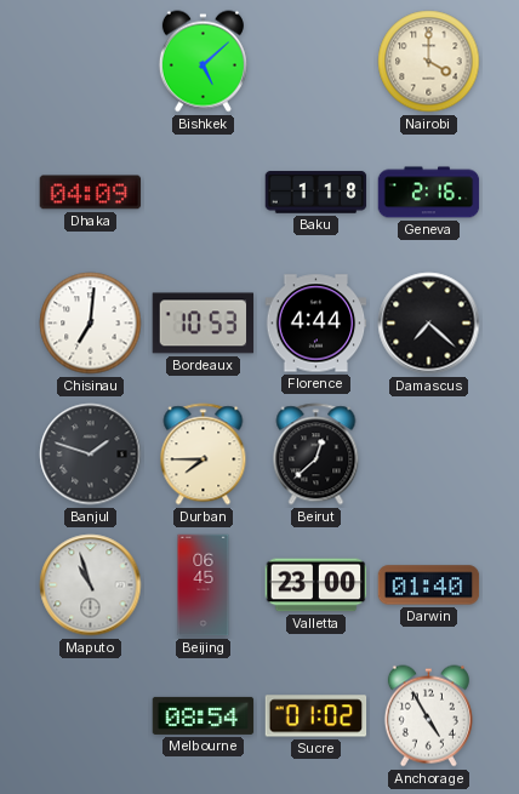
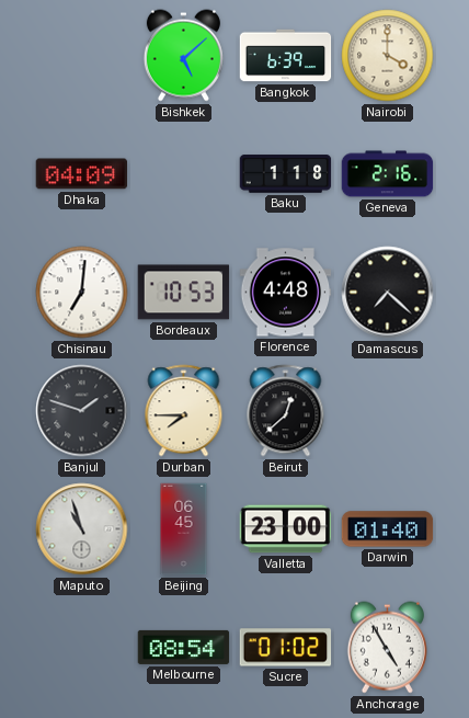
Bangkok: none -> 6:39 (286, 56)
Florence: 4:44 -> 4:48 (286, 293)
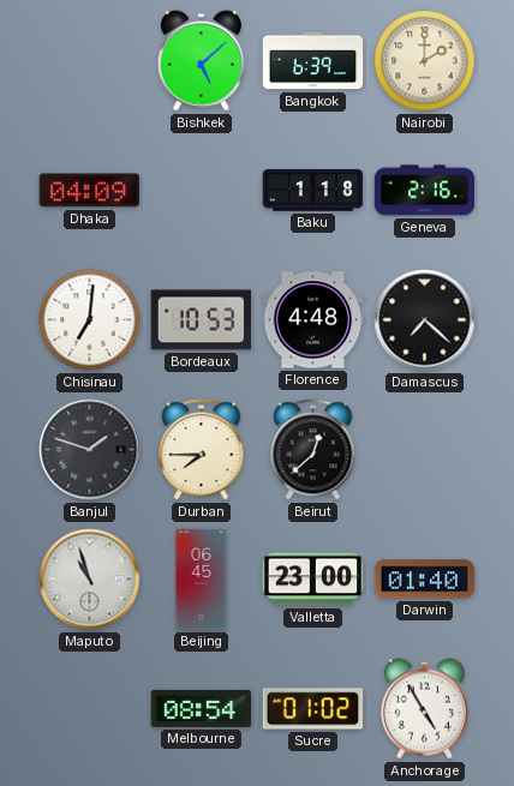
Nairobi: 4:00 -> 2:00 (425, 61)
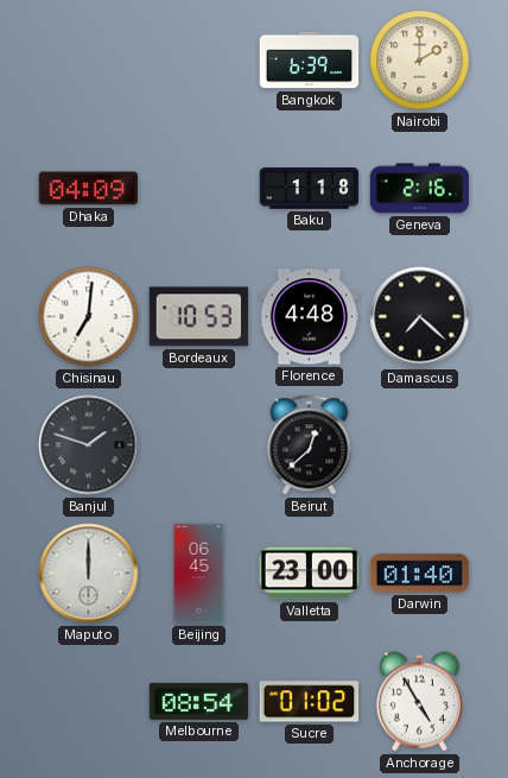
Bishkek: 5:08 -> none (201, 61)
Durban: 7:45 -> none (202, 450)
Maputo: 10:57 -> 12:00 (89, 574)
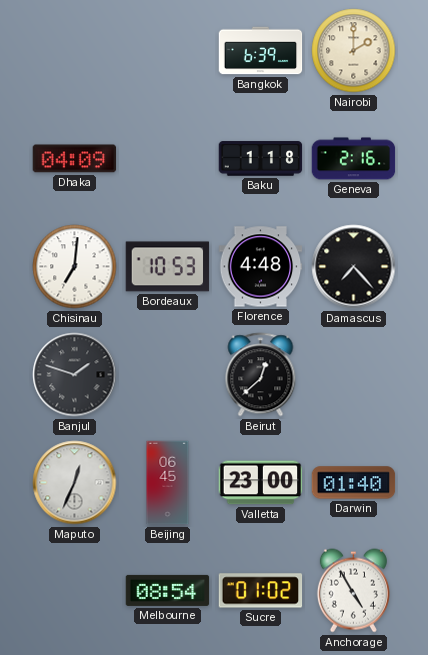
Damascus: 7:22 -> 7:23 (354, 267)
Maputo: 12:00 -> 12:34 (75, 483)
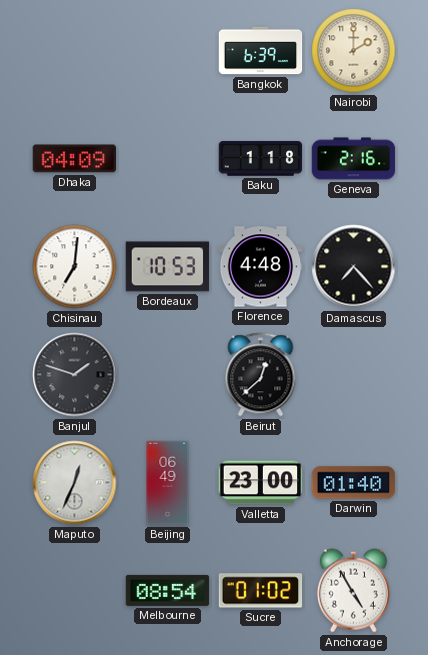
Beijing: 06:45 -> 06:49 (168, 483)
